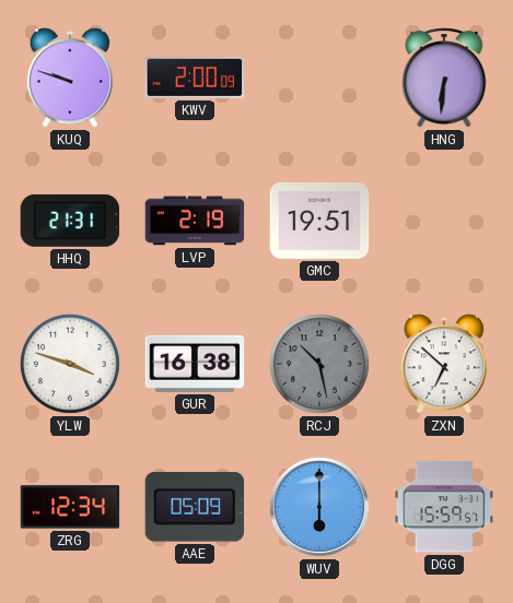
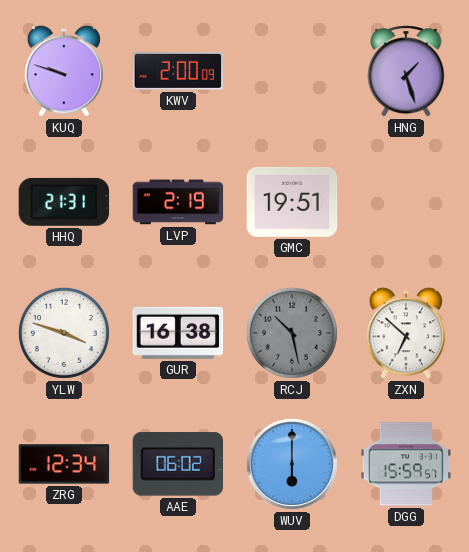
HNG: 6:31 -> 1:27 (406, 71)
AAE: 05:09 -> 06:02 (177, 464)
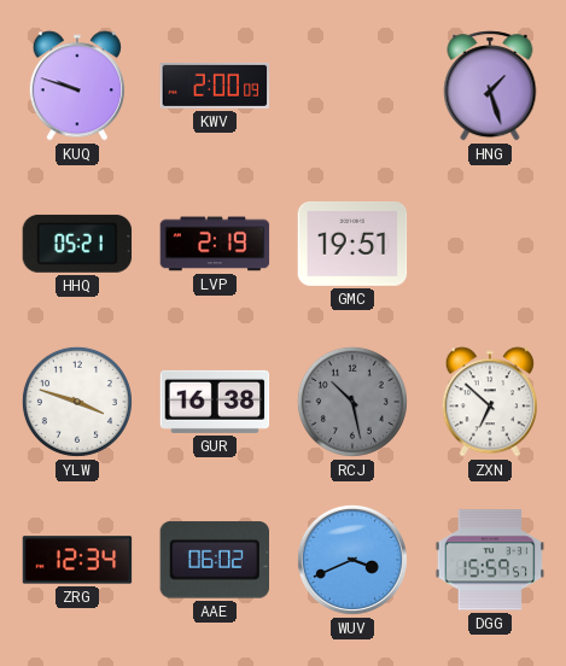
HHQ: 21:31 -> 05:21 (77, 244)
WUV: 6:00 -> 3:41 (352, 560)
